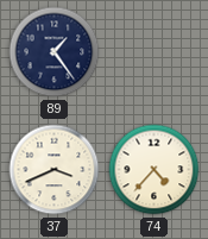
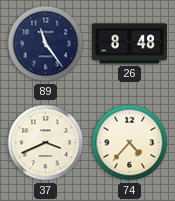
89: 1:24 -> 11:24 (46, 44)
26: none -> 8:48 (129, 44)
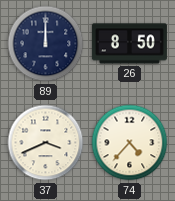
89: 11:24 -> 12:00 (46, 44)
26: 8:48 -> 8:50 (129, 44)
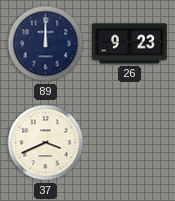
26: 8:50 -> 9:23 (129, 44)
74: 4:37 -> none (130, 143)
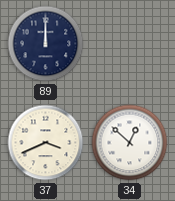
26: 9:23 -> none (129, 44)
34: none -> 12:52 (130, 143)
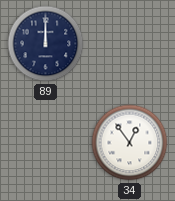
37: 3:41 -> none (46, 143)
34: 12:52 -> 12:54 (130, 143)
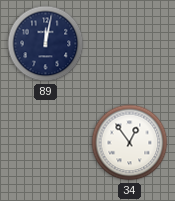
89: 12:00 -> 12:02 (46, 44)
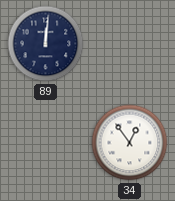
89: 12:02 -> 12:01 (46, 44)
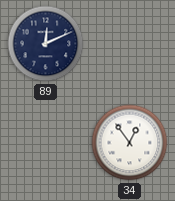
89: 12:01 -> 12:11 (46, 44)
